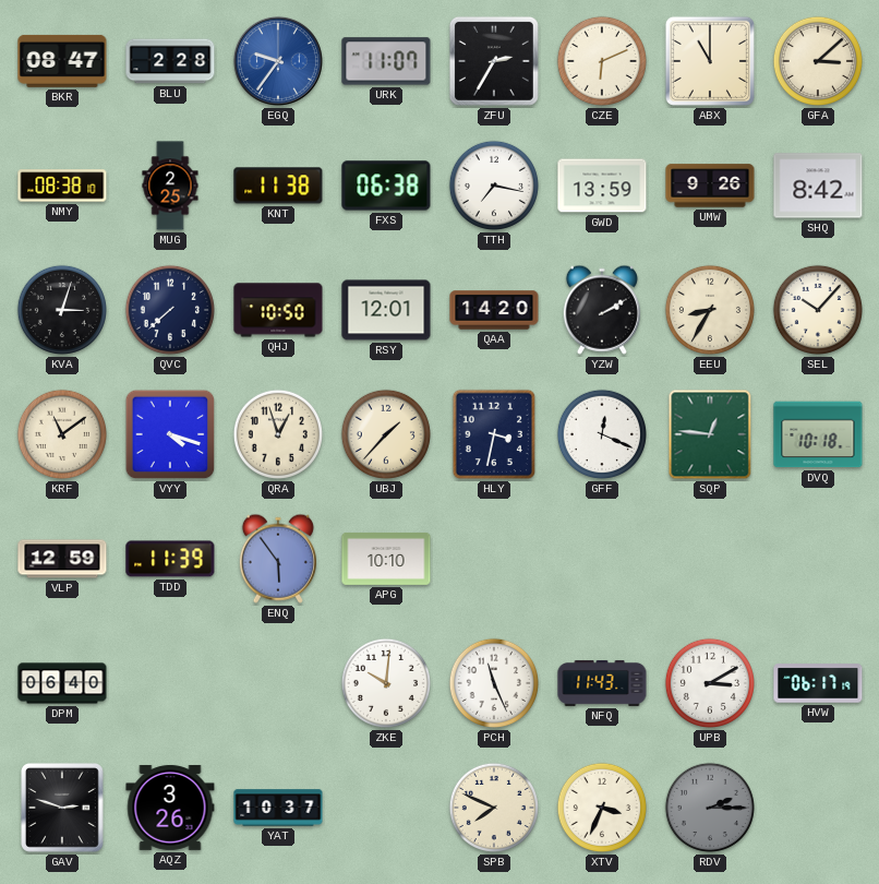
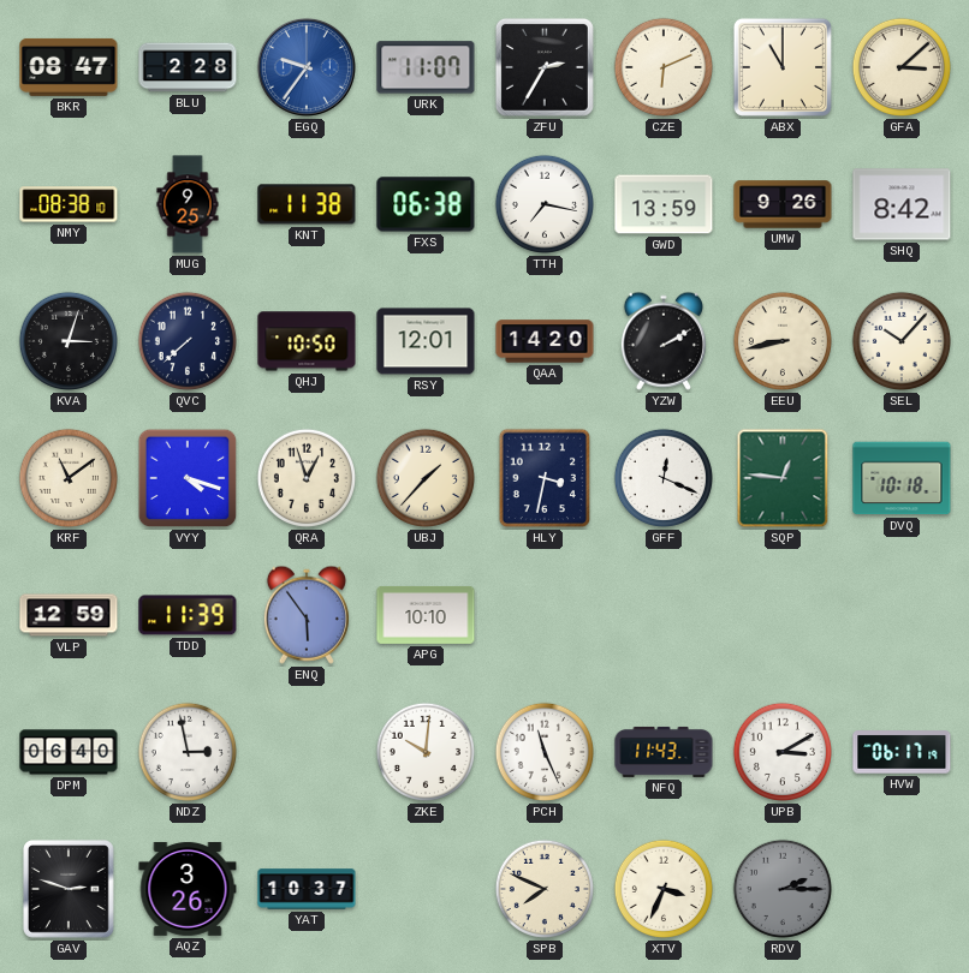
MUG: 2:25 -> 9:25 (188, 204)
EEU: 8:35 -> 8:43 (783, 341)
NDZ: none -> 2:58 (188, 752)
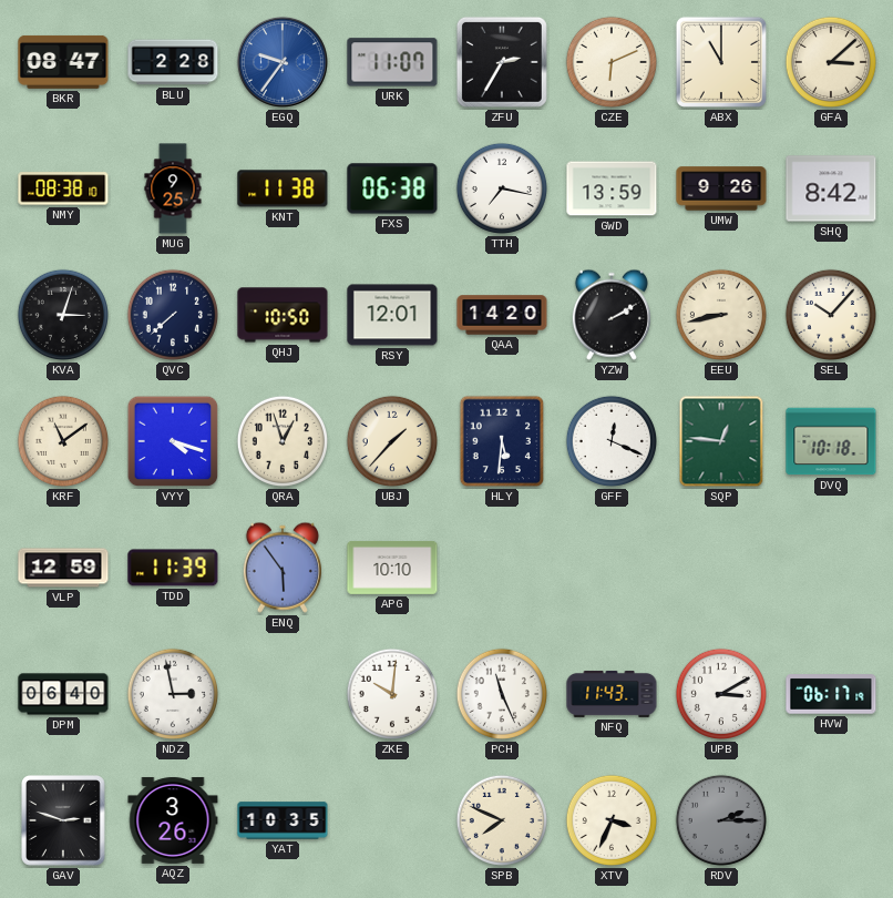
HLY: 3:32 -> 5:31 (501, 441)
YAT: 10:37 -> 10:35 (283, 820)
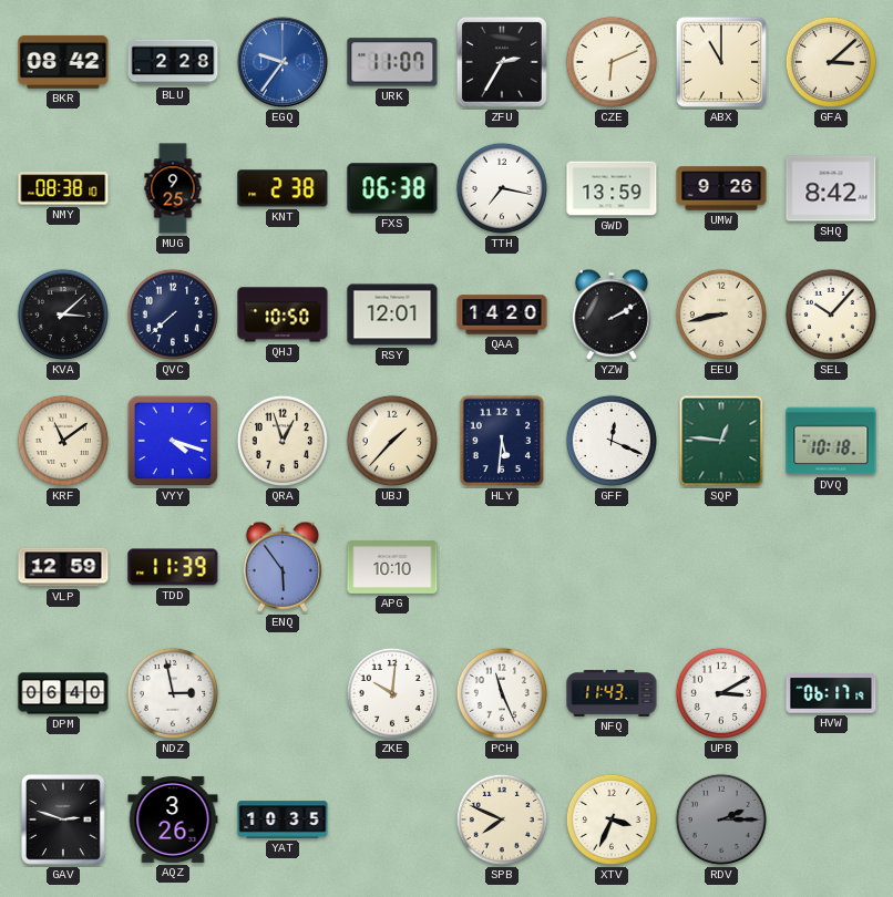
BKR: 08:47 -> 08:42 (63, 62)
KNT: 11:38 -> 2:38 (283, 188)
KVA: 3:03 -> 3:08 (63, 315)
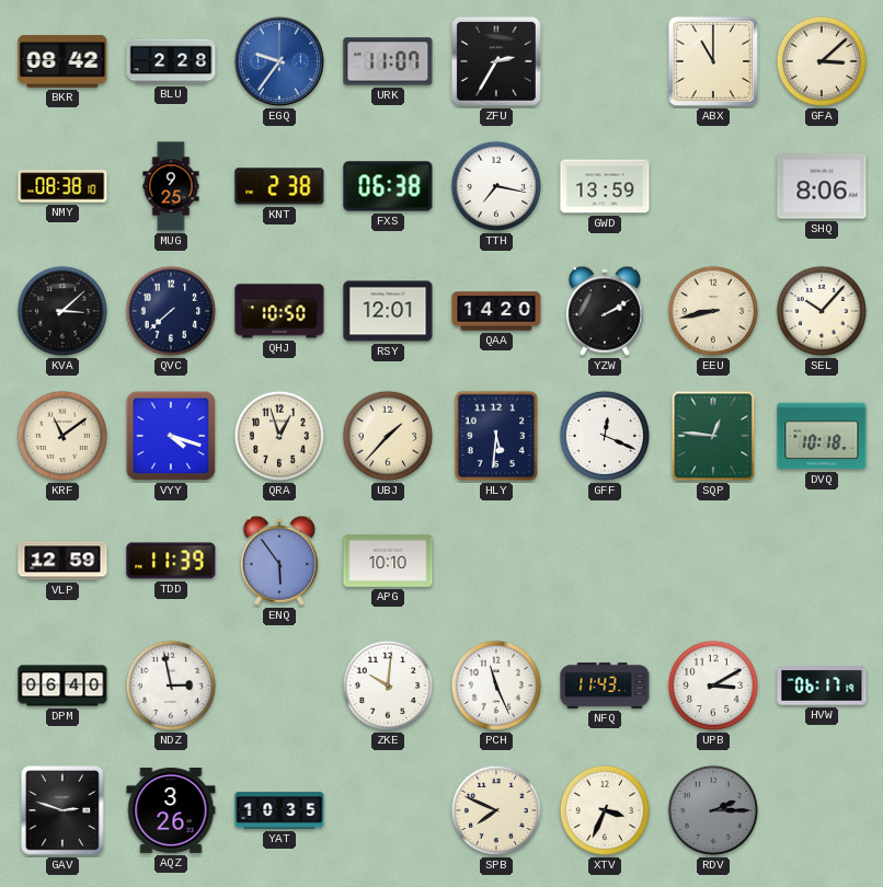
CZE: 6:11 -> none (612, 62)
UMW: 9:26 -> none (721, 188)
SHQ: 8:42 -> 8:06 (822, 186)
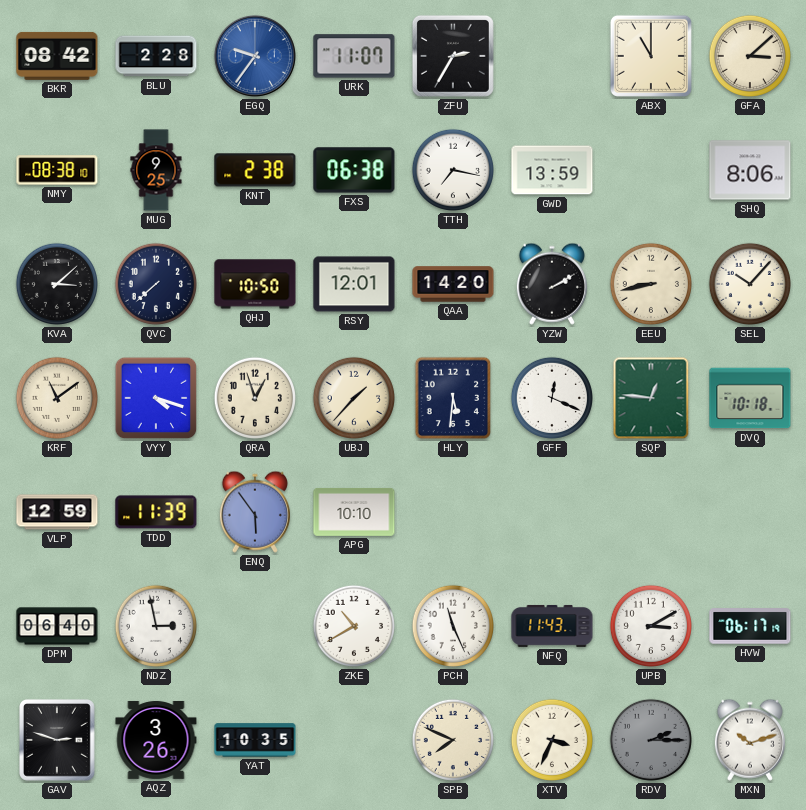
ZKE: 10:01 -> 10:40 (354, 626)
MXN: none -> 10:12 (750, 740)
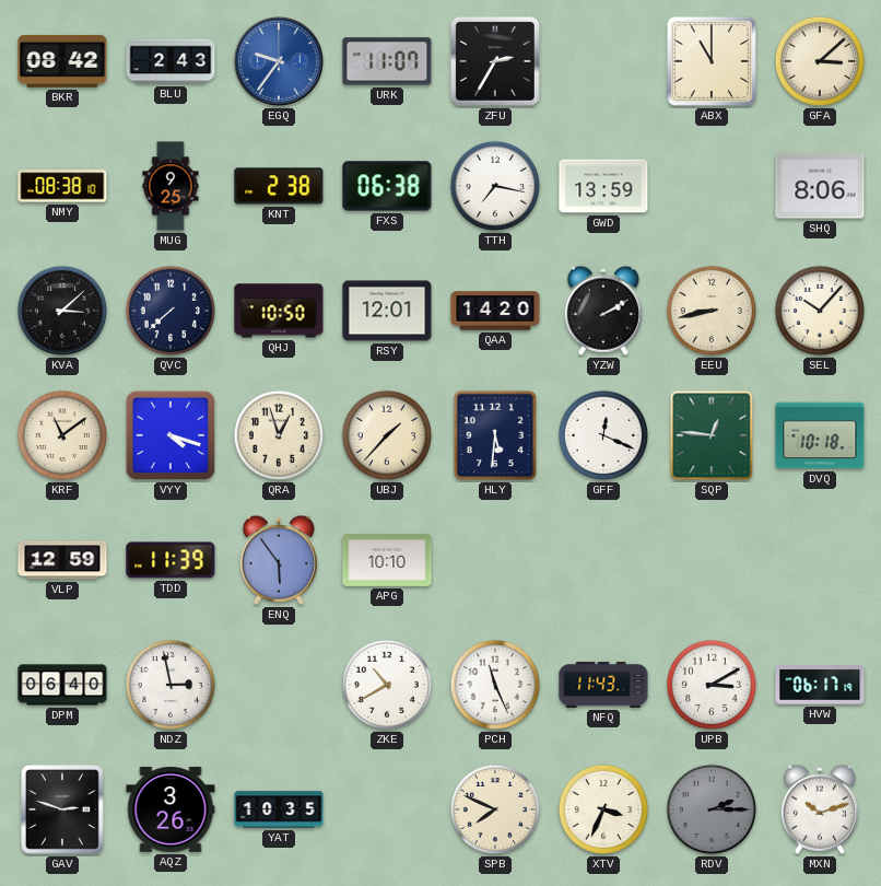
BLU: 2:28 -> 2:43 (171, 61)
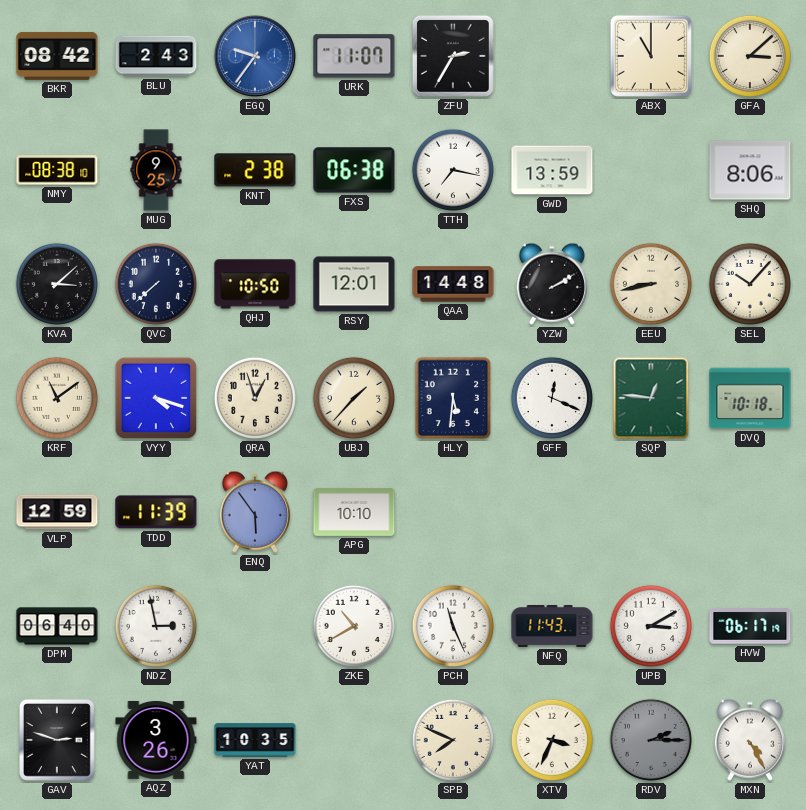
QAA: 14:20 -> 14:48 (453, 284)
MXN: 10:12 -> 4:25 (750, 740)
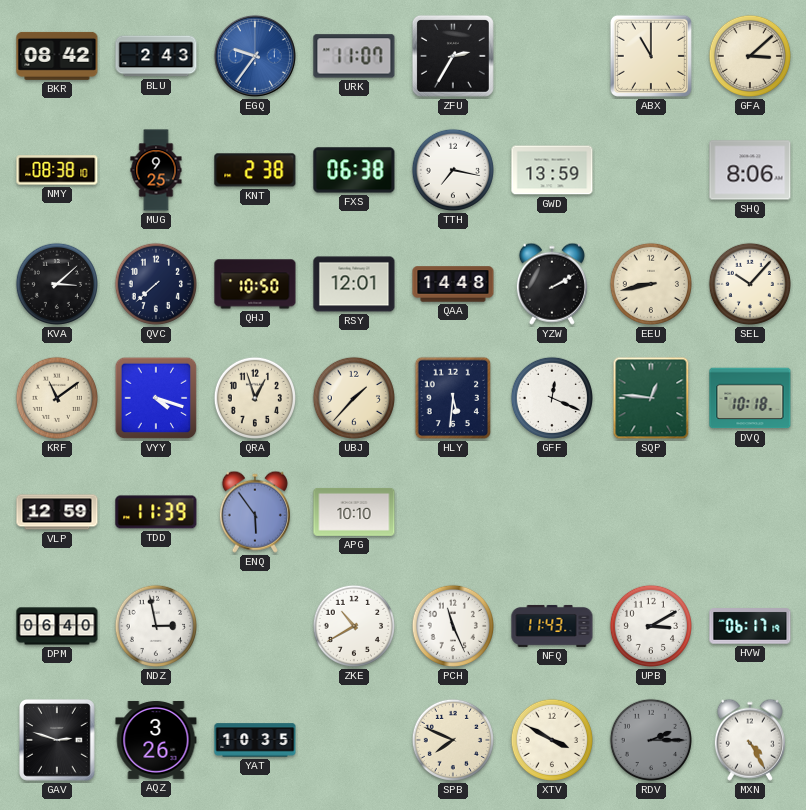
XTV: 3:34 -> 3:50 (552, 740)
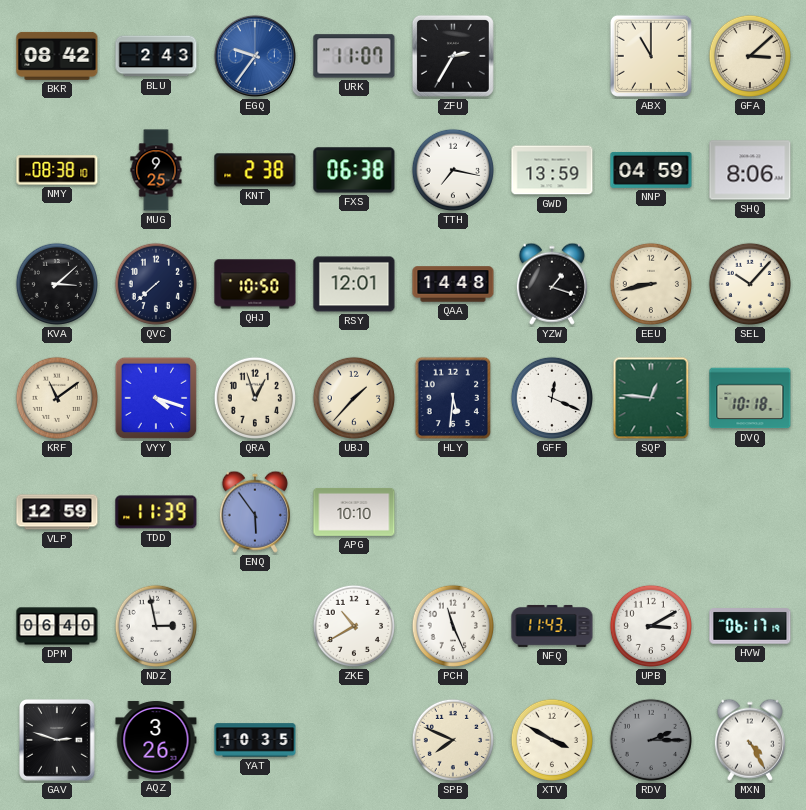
NNP: none -> 04:59 (651, 170)
YZW: 2:10 -> 1:18 (552, 284)
